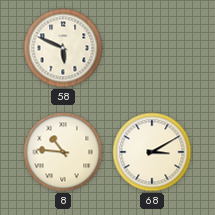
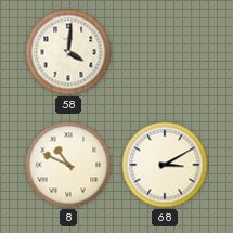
58: 5:49 -> 4:01 (68, 52)
8: 10:46 -> 10:49 (68, 165)
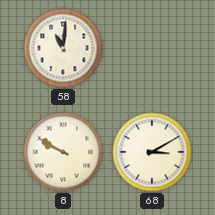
58: 4:01 -> 11:01 (63, 48)
8: 10:49 -> 9:50 (63, 152)
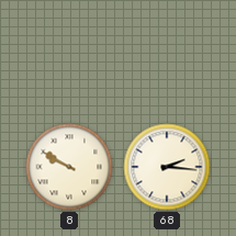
58: 11:01 -> none (63, 48)
68: 3:10 -> 2:16 (167, 167)
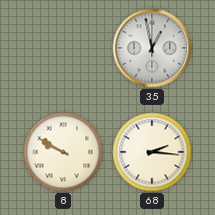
35: none -> 12:58 (152, 48)
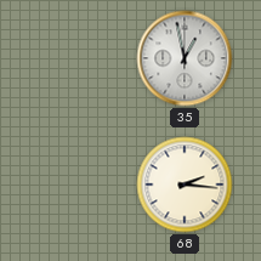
8: 9:50 -> none (63, 152)
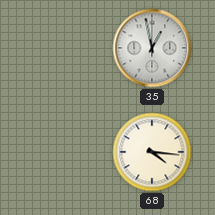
68: 2:16 -> 4:16 (152, 152)
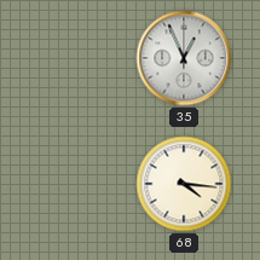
35: 12:58 -> 12:56 (184, 58)
